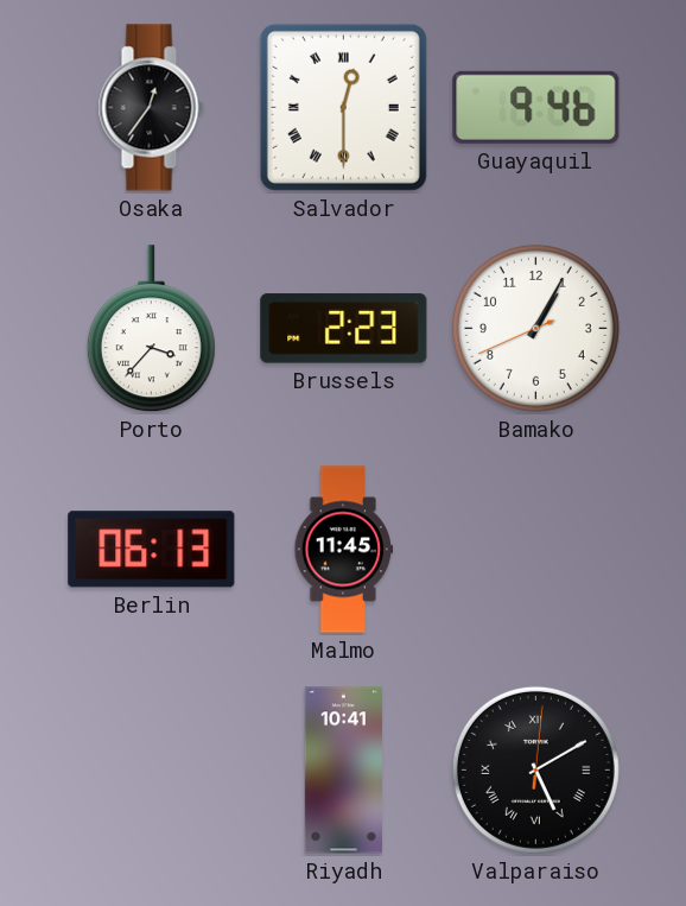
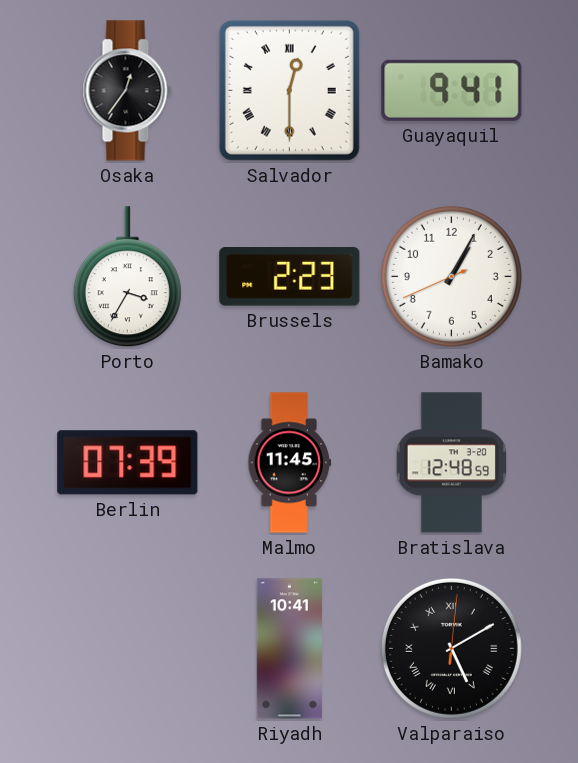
Guayaquil: 9:46 -> 9:41 (452, 90)
Porto: 3:37 -> 3:35 (127, 277)
Berlin: 06:13 -> 07:39 (128, 463)
Bratislava: none -> 12:48 (452, 463)
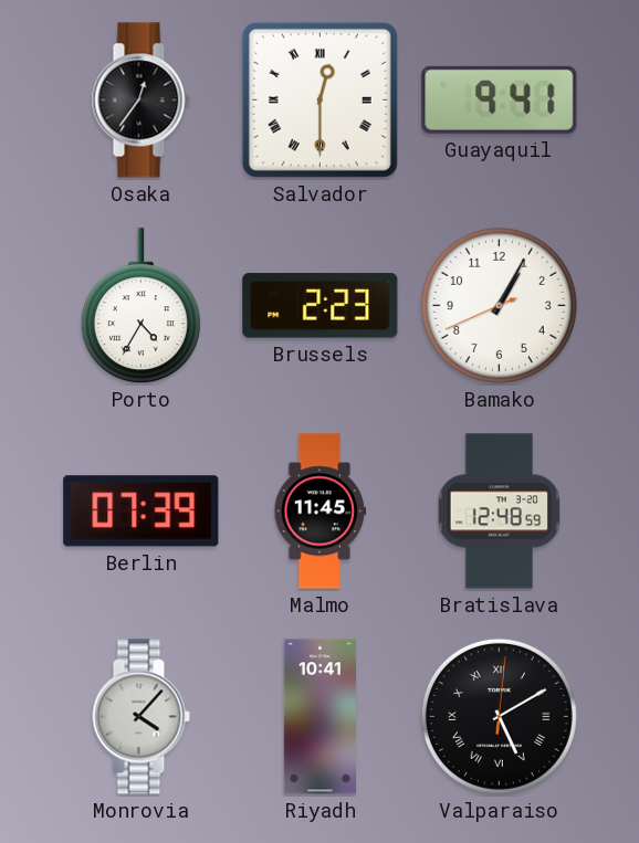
Porto: 3:35 -> 4:35 (140, 306)
Monrovia: none -> 4:07 (140, 717)
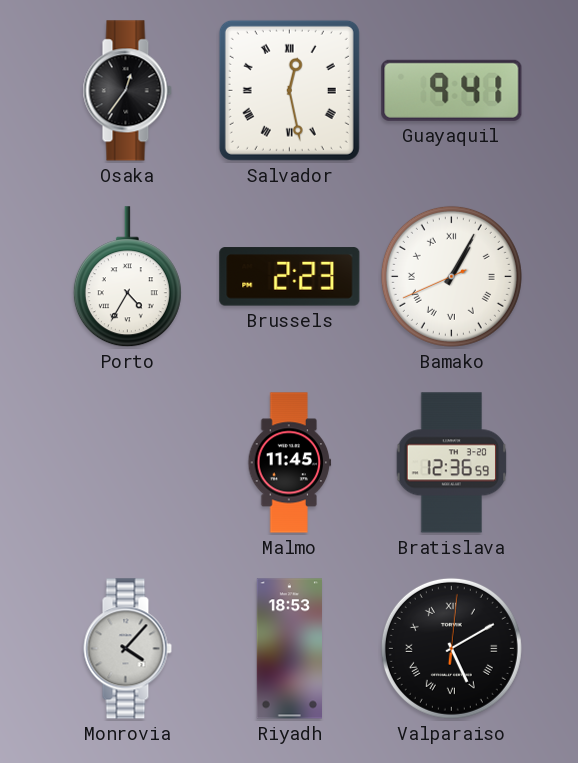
Salvador: 12:30 -> 12:28 (289, 90)
Bamako numerals: Arabic -> Roman (451, 276)
Berlin: 07:39 -> none (142, 512)
Bratislava: 12:48 -> 12:36 (452, 463)
Riyadh: 10:41 -> 18:53 (289, 649)
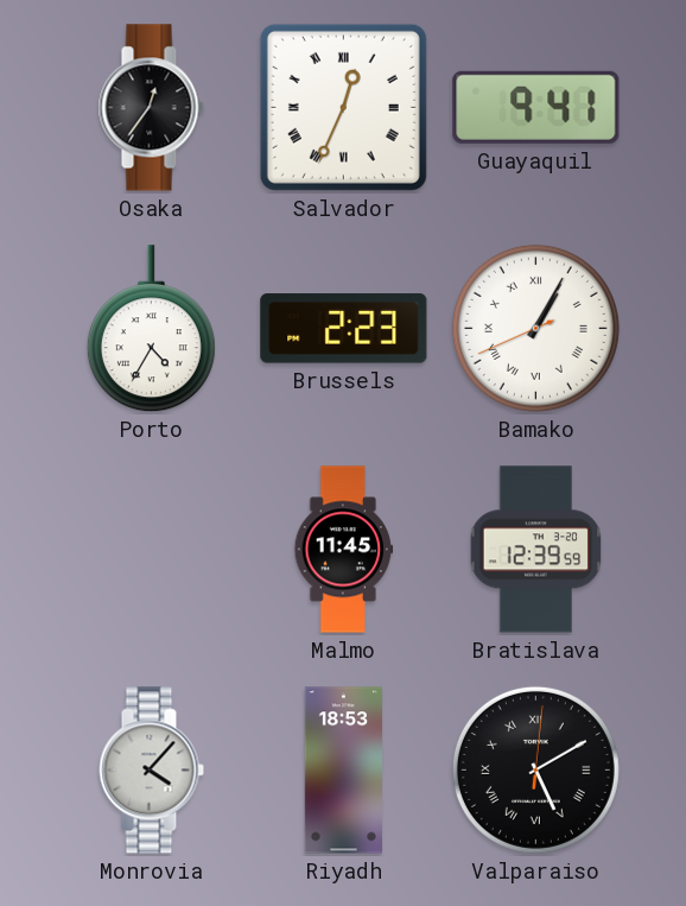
Salvador: 12:28 -> 12:34 (343, 107)
Bratislava: 12:36 -> 12:39 (536, 550)
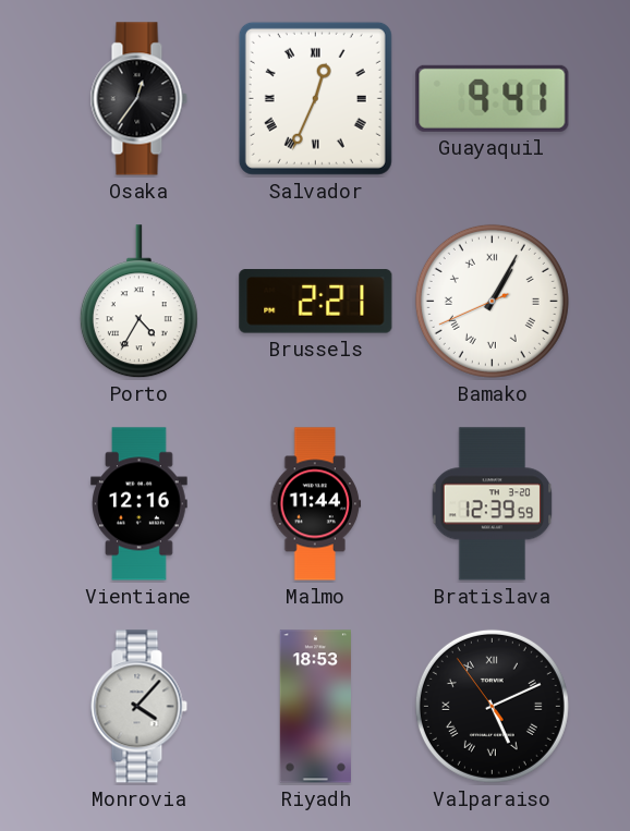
Brussels: 2:23 -> 2:21 (316, 302)
Vientiane: none -> 12:16 (140, 504)
Malmo: 11:45 -> 11:44 (316, 504)
Valparaiso: 5:10:01 -> 5:10:54 (492, 706)
